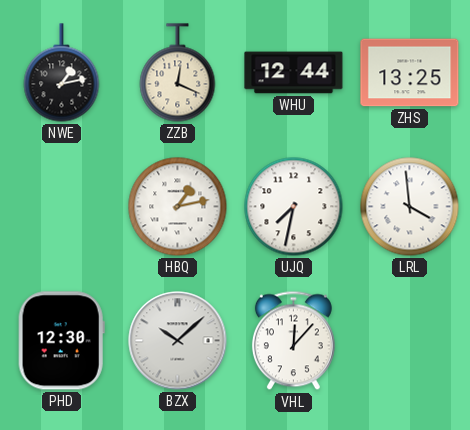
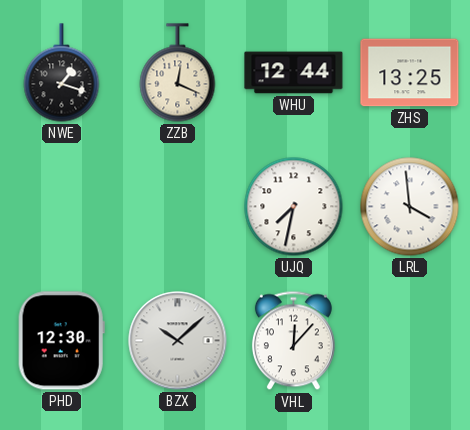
NWE: 1:13 -> 1:18 (62, 73)
HBQ: 1:13 -> none (178, 207)
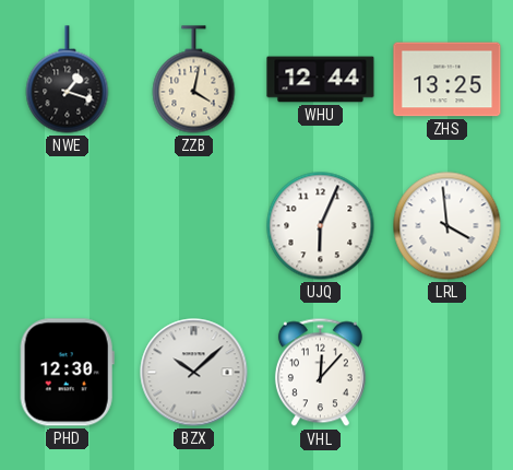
ZZB: 12:19 -> 4:02 (194, 80)
UJQ: 7:32 -> 6:04 (321, 226)
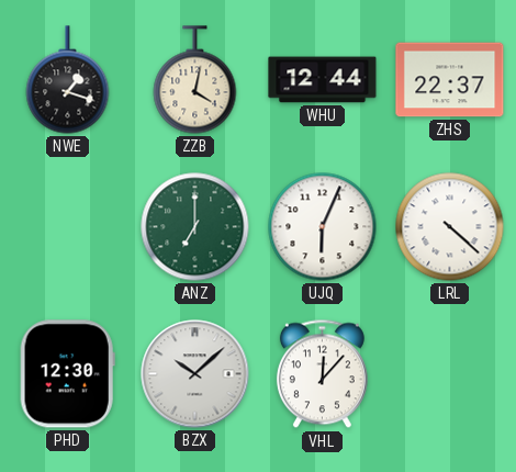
ZHS: 13:25 -> 22:37 (450, 80)
ANZ: none -> 7:00 (195, 227)
LRL: 3:59 -> 4:22 (450, 227)
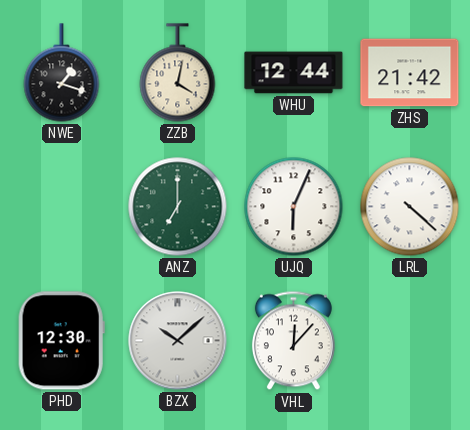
ZHS: 22:37 -> 21:42 (410, 73)
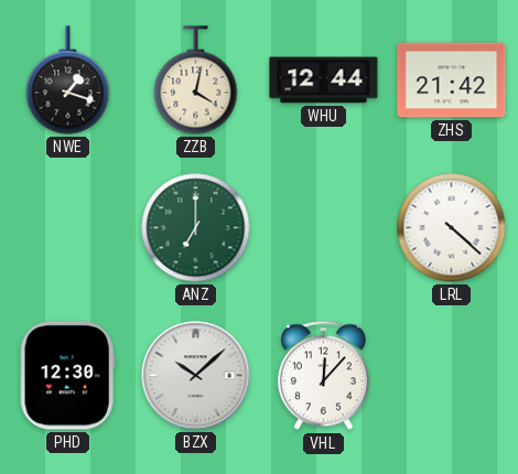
UJQ: 6:04 -> none (294, 207)
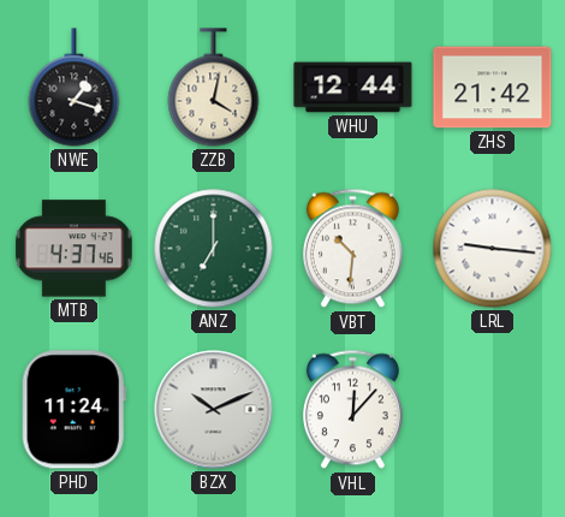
MTB: none -> 4:37 (75, 249)
VBT: none -> 10:31 (352, 249)
LRL: 4:22 -> 9:16 (493, 249)
PHD: 12:30 -> 11:24 (73, 410)
BZX: 10:08 -> 10:11 (214, 410)
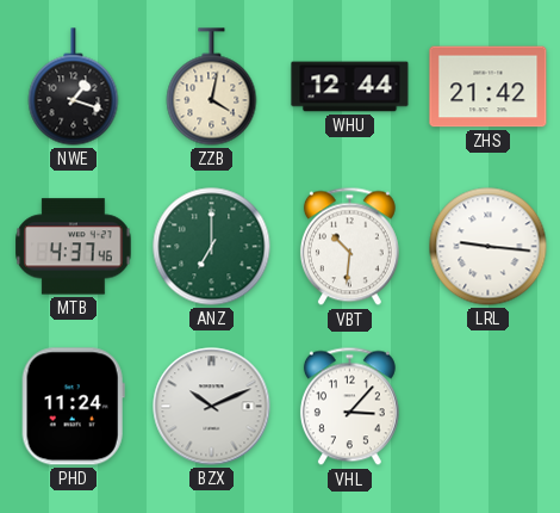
VHL: 12:07 -> 3:07 (349, 407)
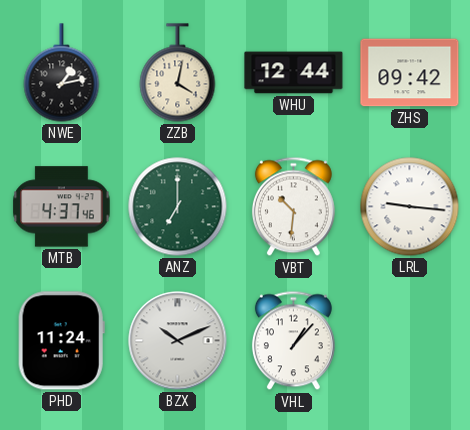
NWE: 1:18 -> 1:13 (62, 73)
ZHS: 21:42 -> 09:42 (410, 73)
VHL: 3:07 -> 1:07 (293, 341)
